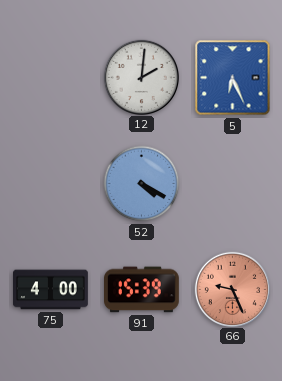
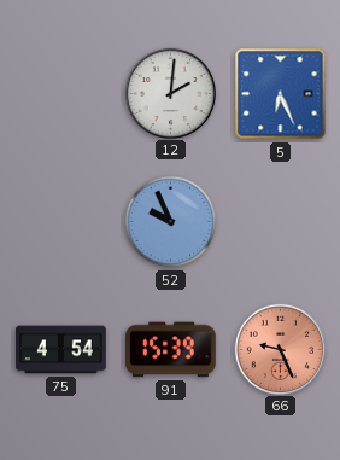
52: 4:20 -> 9:56 (171, 222)
75: 4:00 -> 4:54 (61, 350)
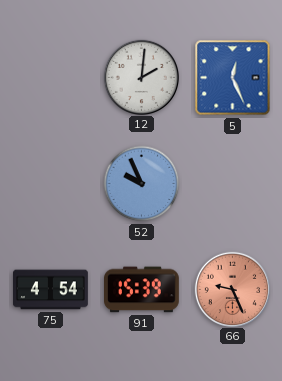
5: 6:26 -> 12:26 (233, 78)
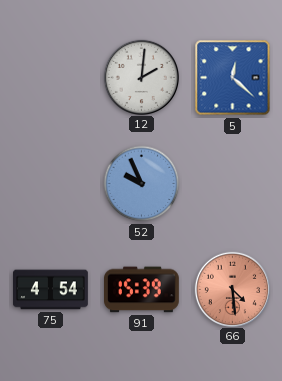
5: 12:26 -> 12:22 (233, 78)
66: 9:26 -> 4:29 (232, 289)
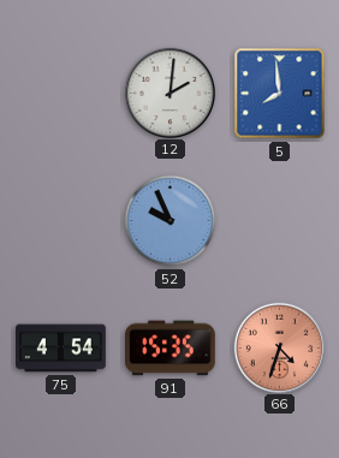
5: 12:22 -> 7:59 (280, 94)
91: 15:39 -> 15:35 (171, 349)
66: 4:29 -> 4:33 (279, 347)
